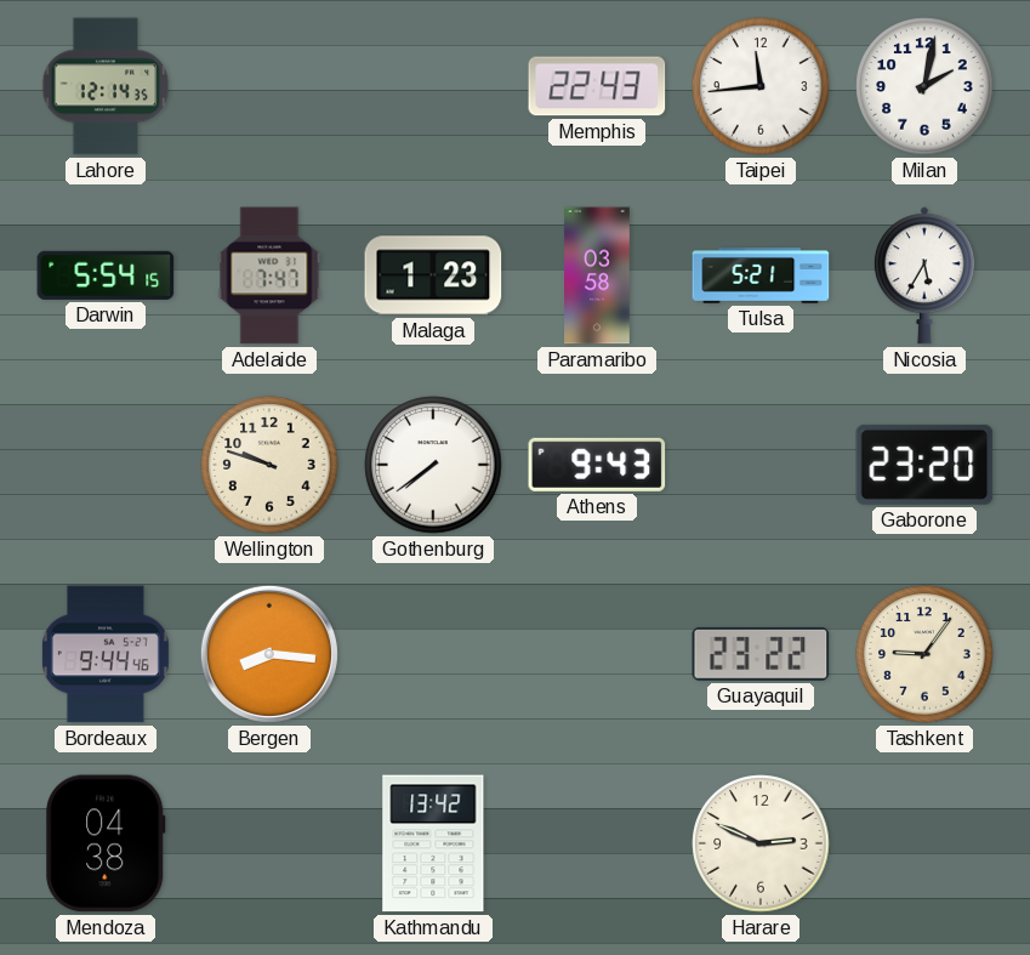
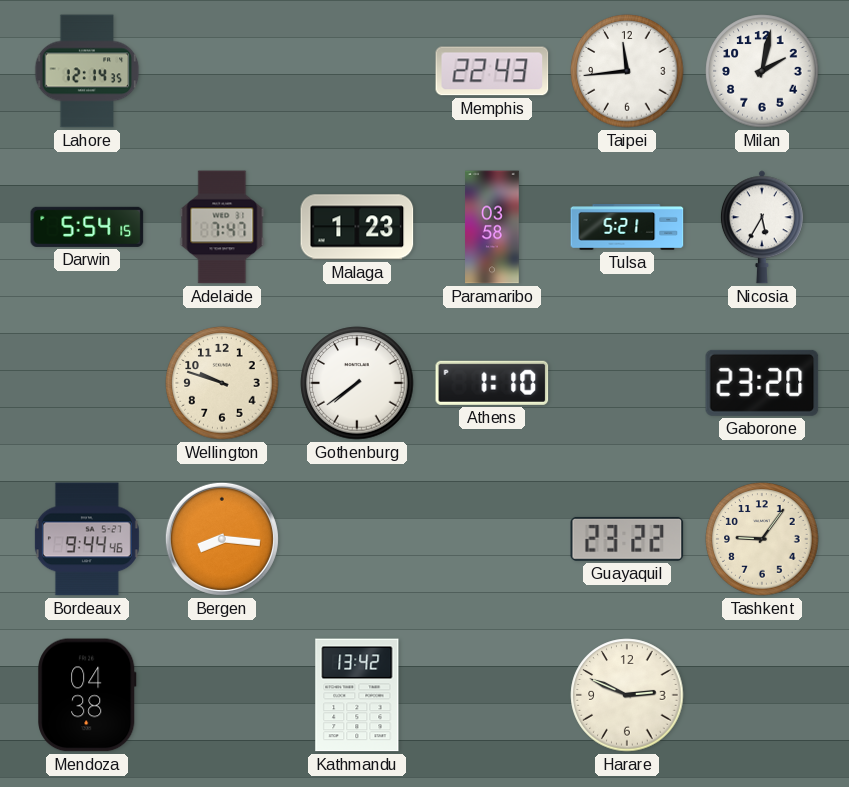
Athens: 9:43 -> 1:10 (492, 383)
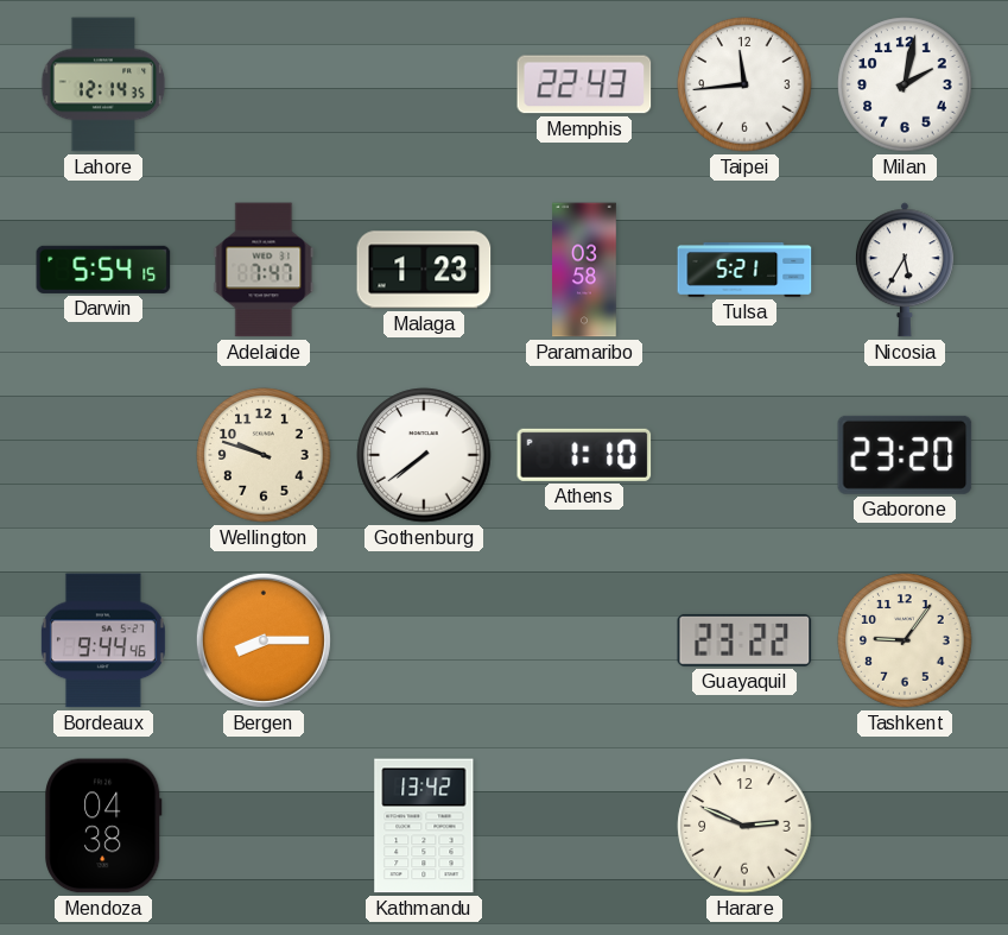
Bergen: 8:16 -> 8:15 (264, 640)
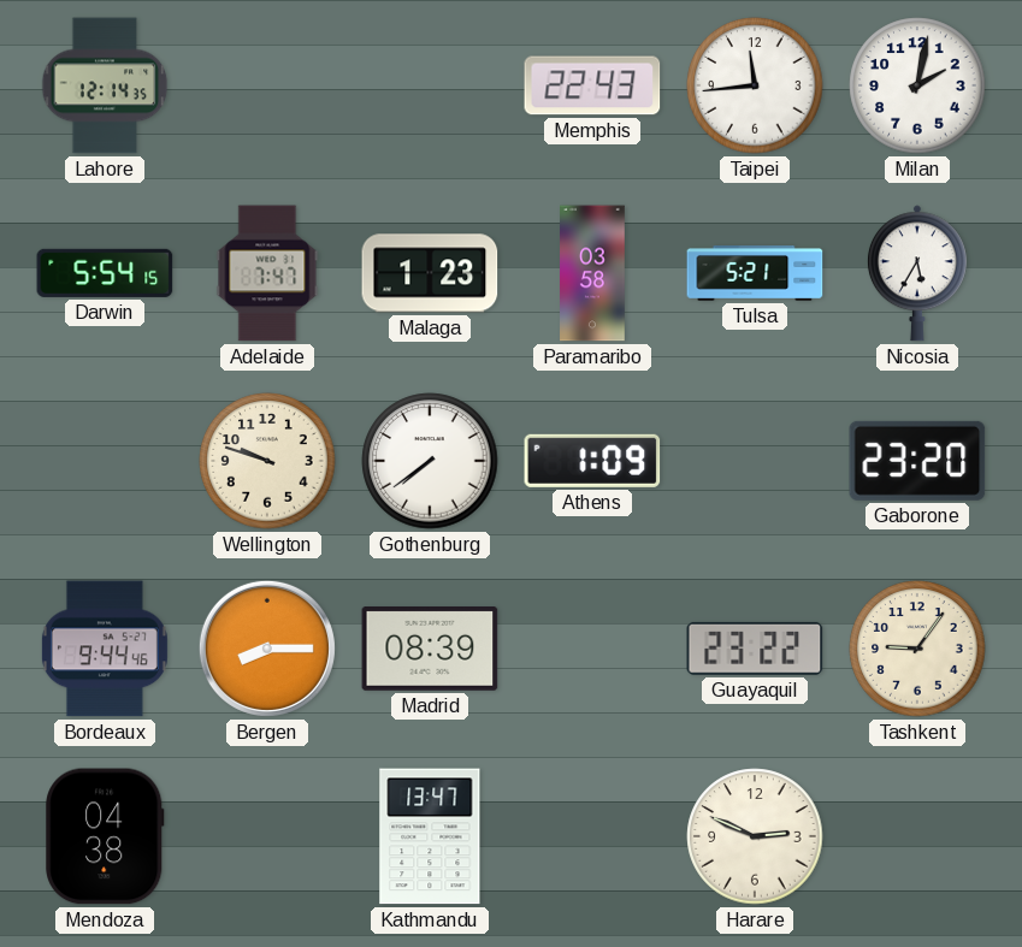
Athens: 1:10 -> 1:09 (592, 461)
Madrid: none -> 08:39 (430, 650)
Kathmandu: 13:42 -> 13:47 (430, 836)
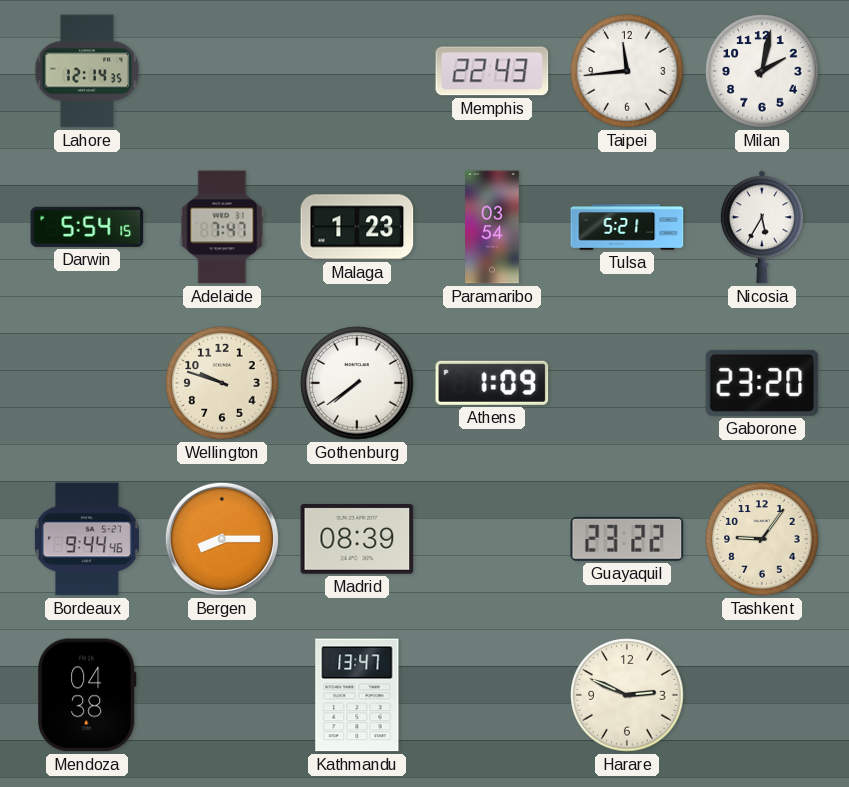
Paramaribo: 03:58 -> 03:54 (492, 227)
